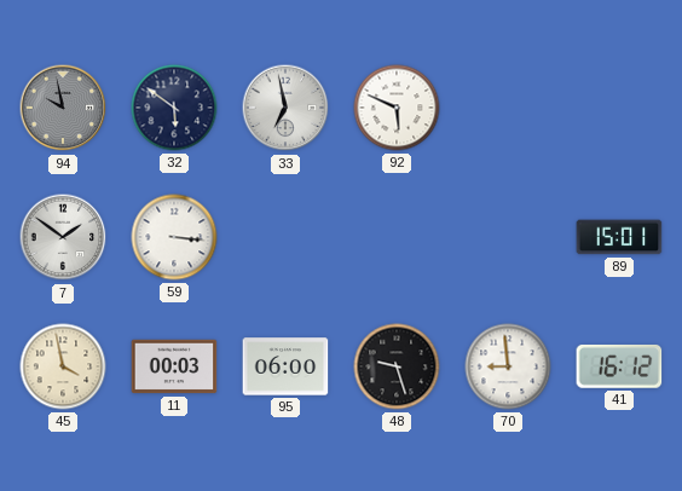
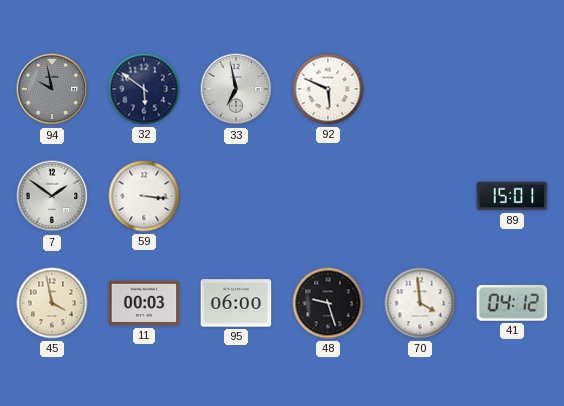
70: 8:59 -> 3:59 (420, 303)
41: 16:12 -> 04:12 (512, 303)
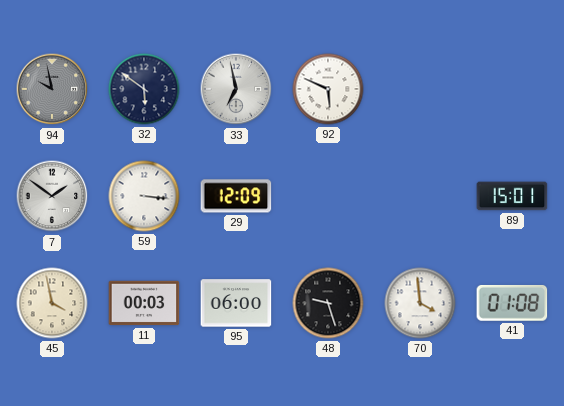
29: none -> 12:09 (236, 196)
41: 04:12 -> 01:08 (512, 303)
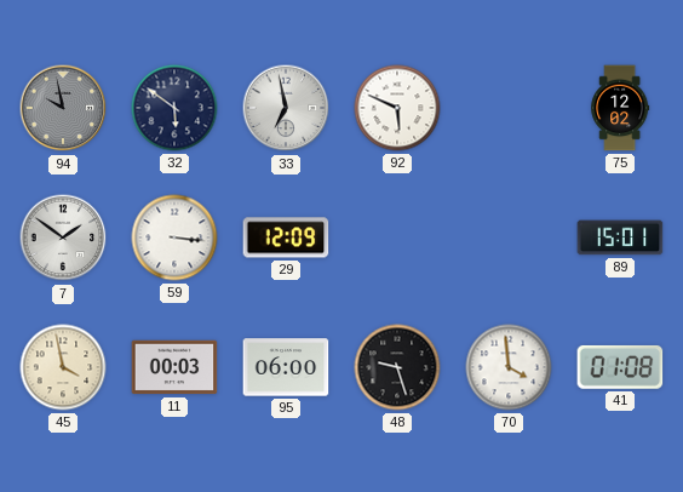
75: none -> 12:02 (620, 108)
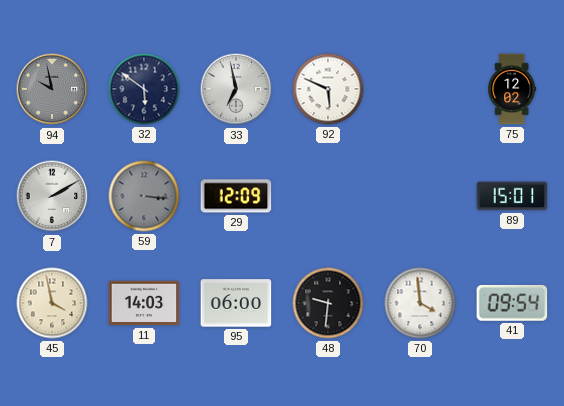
7: 1:51 -> 2:10 (52, 196)
59 dial: white -> grey (144, 196)
11: 00:03 -> 14:03 (144, 303)
48: 9:27 -> 9:31 (328, 303)
41: 01:08 -> 09:54 (512, 303)
